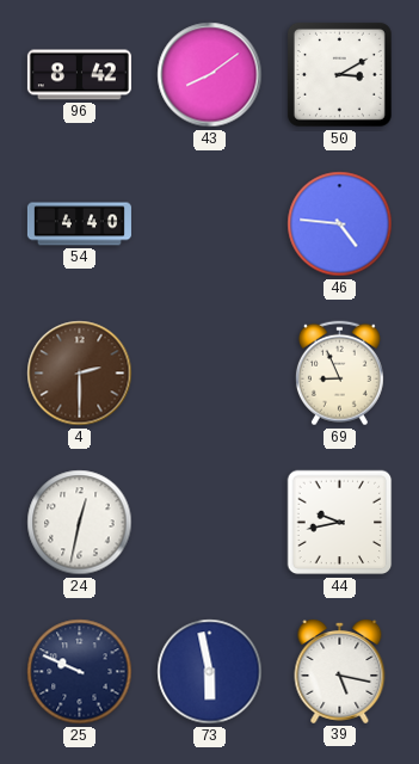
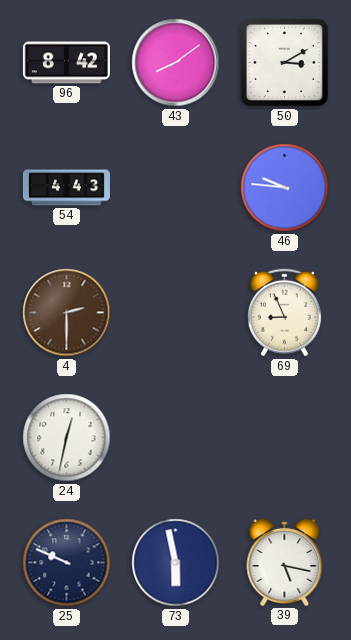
54: 4:40 -> 4:43 (66, 188)
46: 4:46 -> 9:46 (285, 188)
44: 9:43 -> none (340, 523)
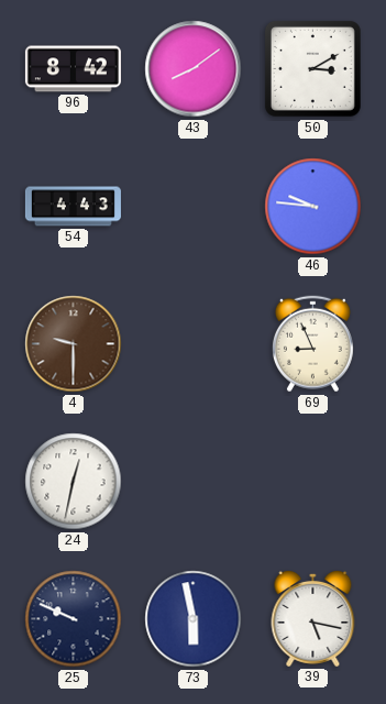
4: 2:30 -> 9:30 (74, 344)
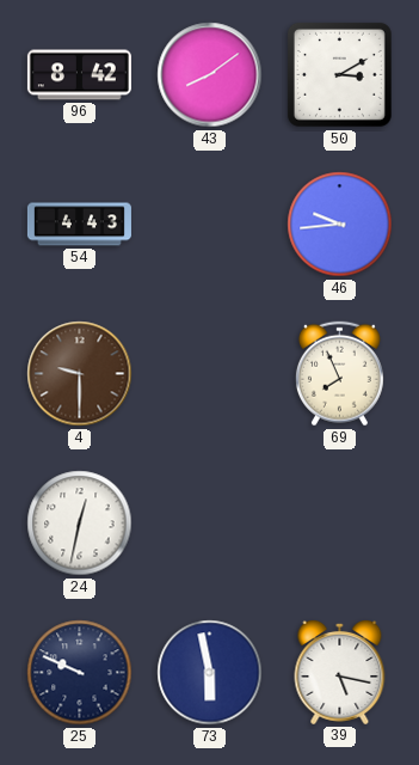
46: 9:46 -> 9:44 (340, 225)
69: 8:56 -> 7:56 (339, 374)
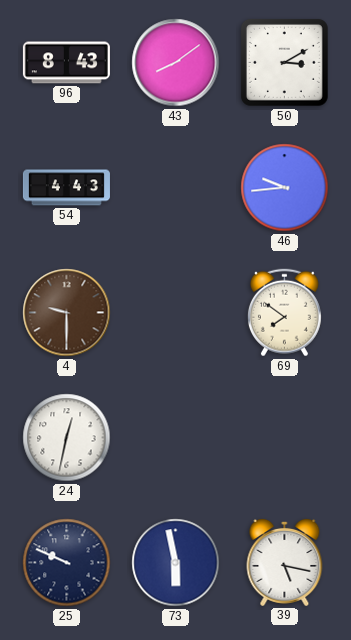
96: 8:42 -> 8:43 (66, 63)
69: 7:56 -> 7:51 (284, 313)
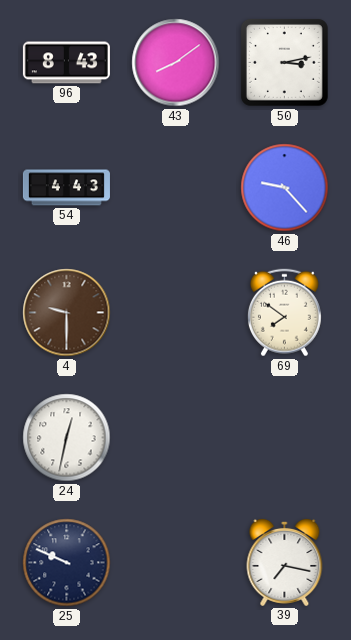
50: 3:10 -> 3:13 (284, 62)
46: 9:44 -> 9:23 (285, 188)
73: 5:58 -> none (176, 563)
39: 5:17 -> 7:17 (285, 562)
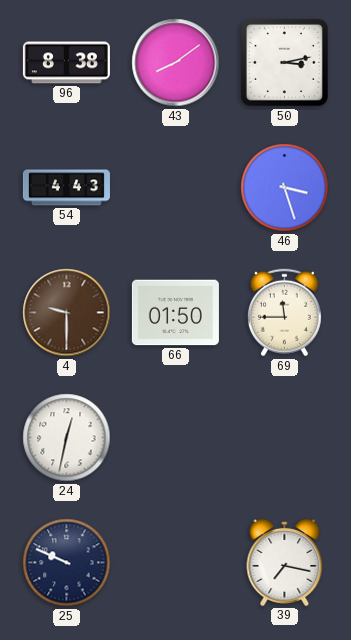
96: 8:43 -> 8:38 (66, 63)
46: 9:23 -> 3:27 (285, 188)
66: none -> 01:50 (175, 313)
69: 7:51 -> 11:45 (284, 313)
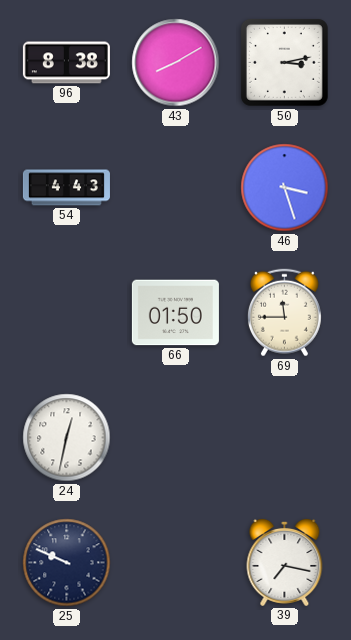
43: 8:09 -> 8:10 (176, 63)
4: 9:30 -> none (67, 313)
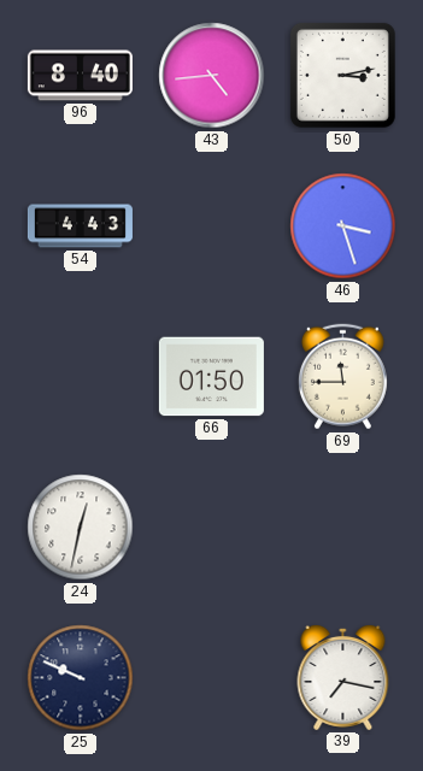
96: 8:38 -> 8:40 (80, 76)
43: 8:10 -> 4:44 (212, 76)
